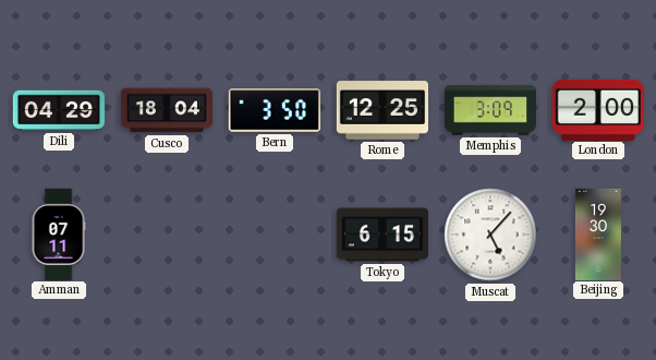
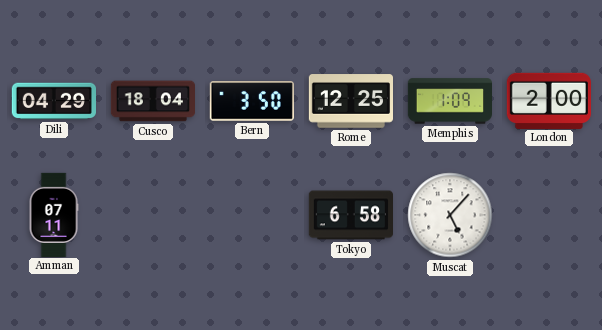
Memphis: 3:09 -> 1:09 (449, 101)
Tokyo: 6:15 -> 6:58 (350, 215)
Beijing: 19:30 -> none (598, 233)
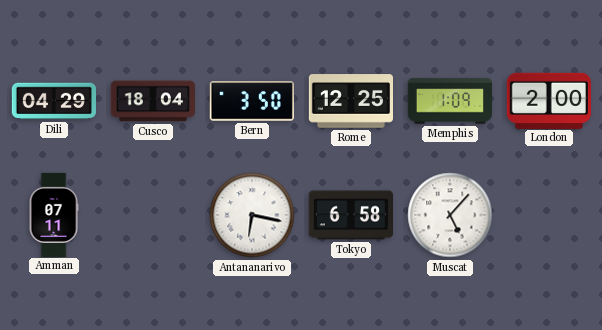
Antananarivo: none -> 6:17 (252, 215)
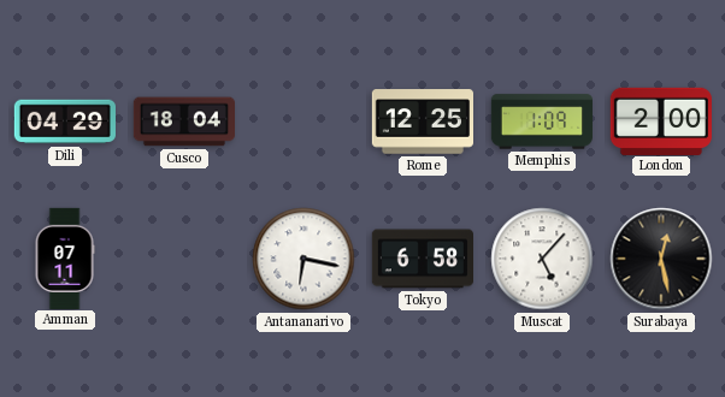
Bern: 3:50 -> none (252, 101)
Surabaya: none -> 12:28 (661, 259)
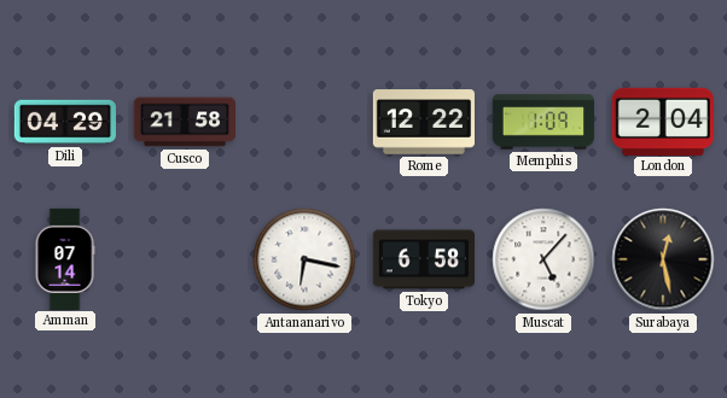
Cusco: 18:04 -> 21:58 (184, 122)
Rome: 12:25 -> 12:22 (423, 122)
London: 2:00 -> 2:04 (663, 121)
Amman: 07:11 -> 07:14 (65, 258)
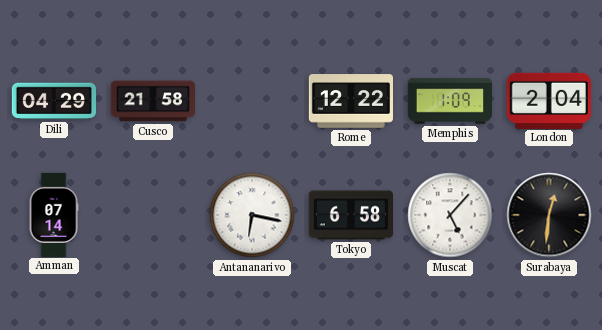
Surabaya: 12:28 -> 12:31 (549, 215)
